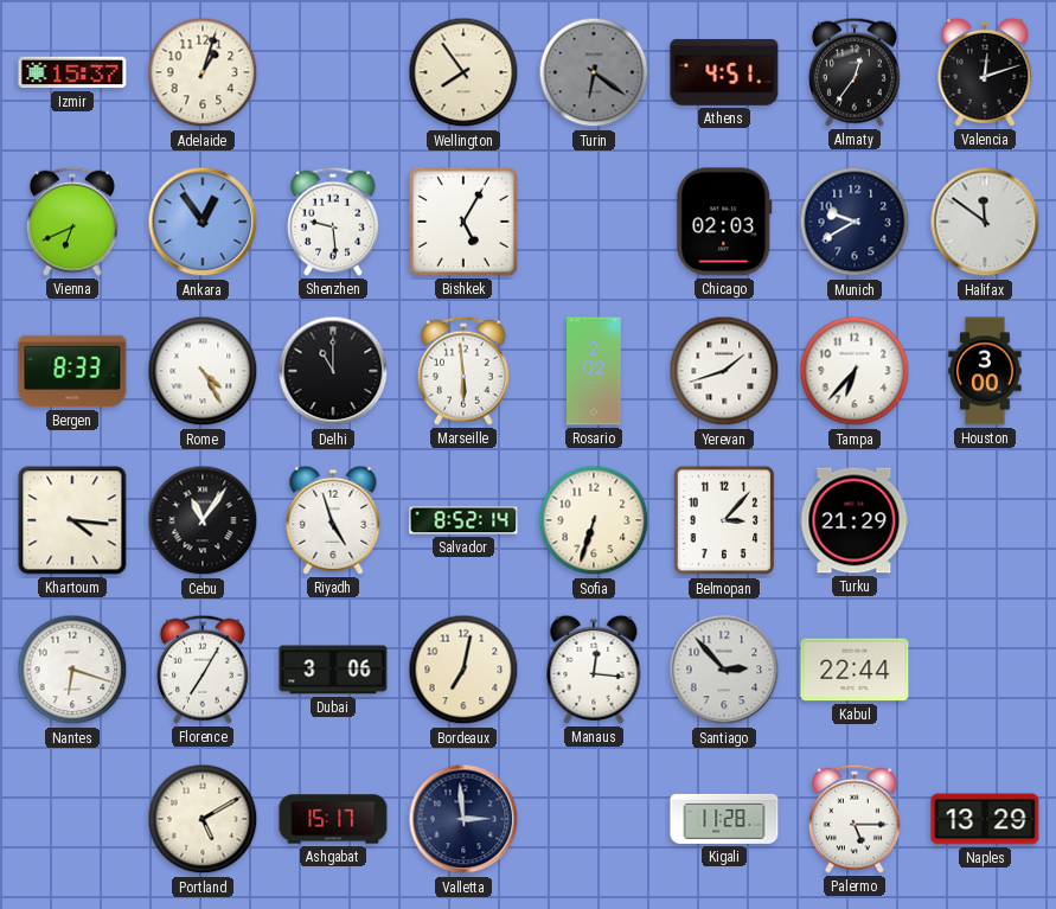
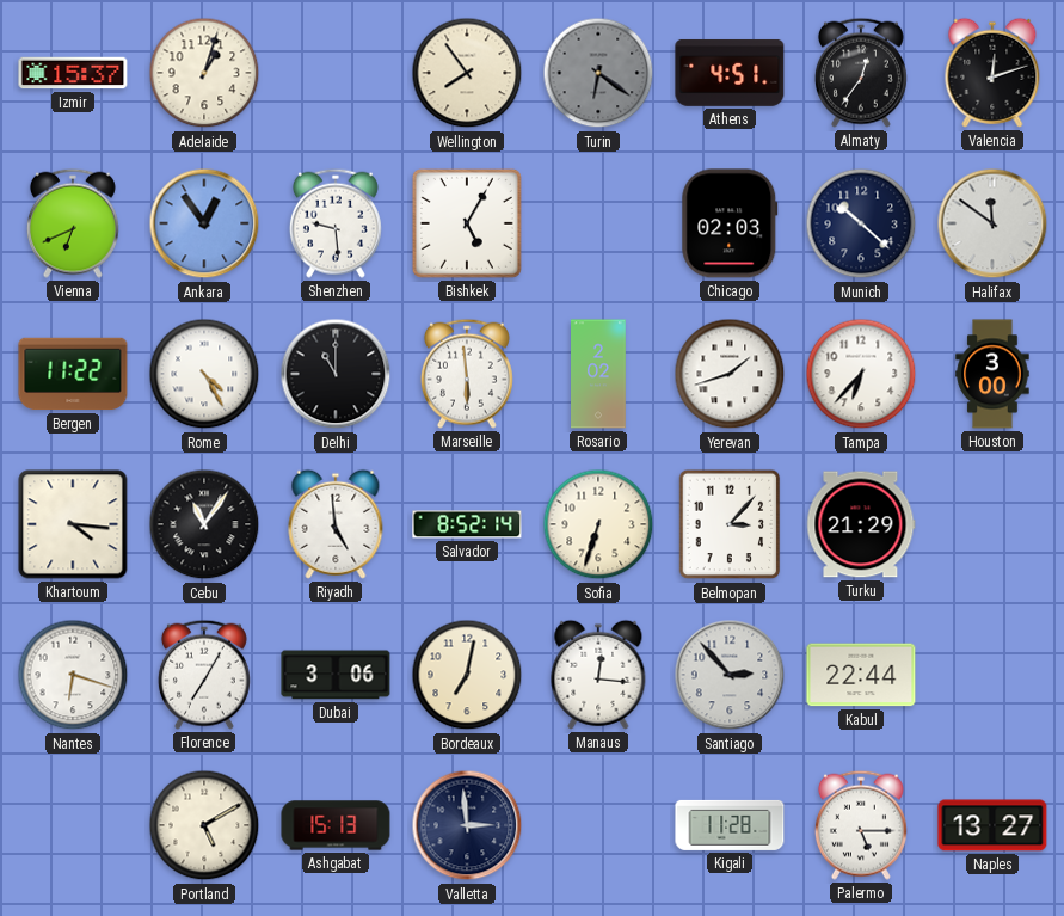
Munich: 9:40 -> 10:22 (861, 223)
Bergen: 8:33 -> 11:22 (73, 374)
Riyadh: 4:57 -> 4:59 (336, 524)
Ashgabat: 15:17 -> 15:13 (336, 825)
Naples: 13:29 -> 13:27 (992, 825)
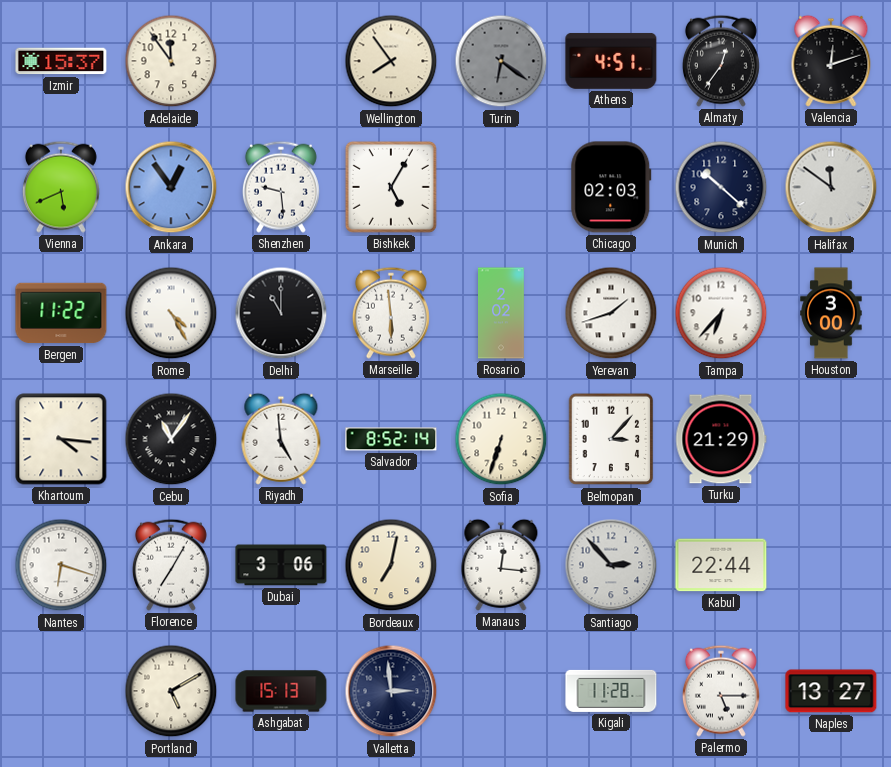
Adelaide: 1:03 -> 11:54 (171, 61)
Vienna: 6:41 -> 5:41 (61, 187)
